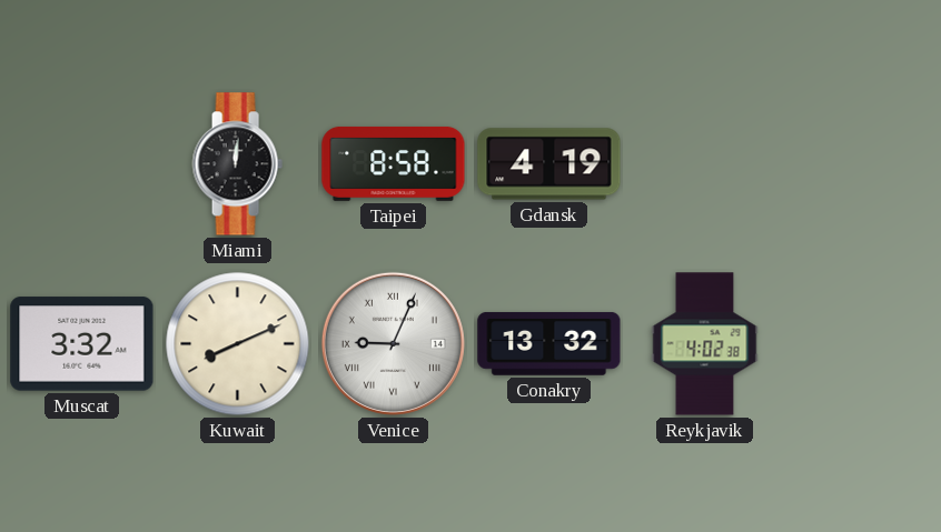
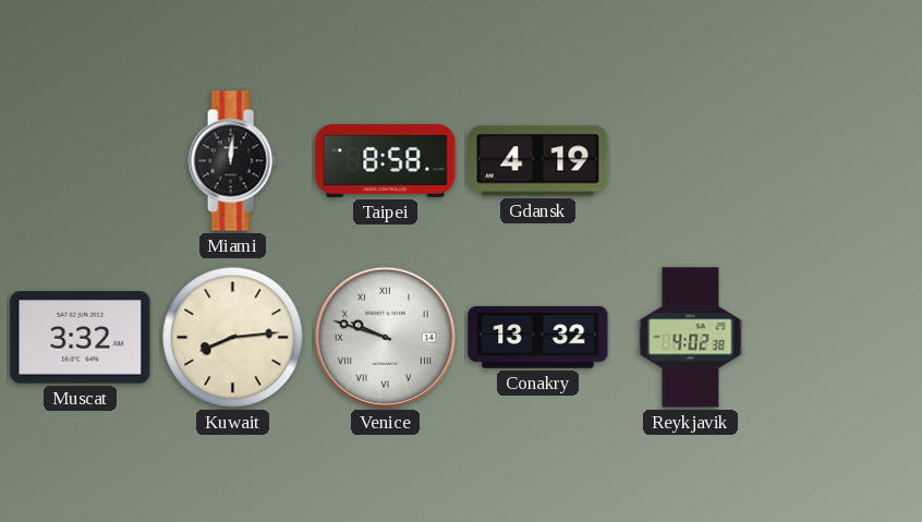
Kuwait: 8:11 -> 8:14 (233, 338)
Venice: 9:04 -> 9:48 (385, 337)
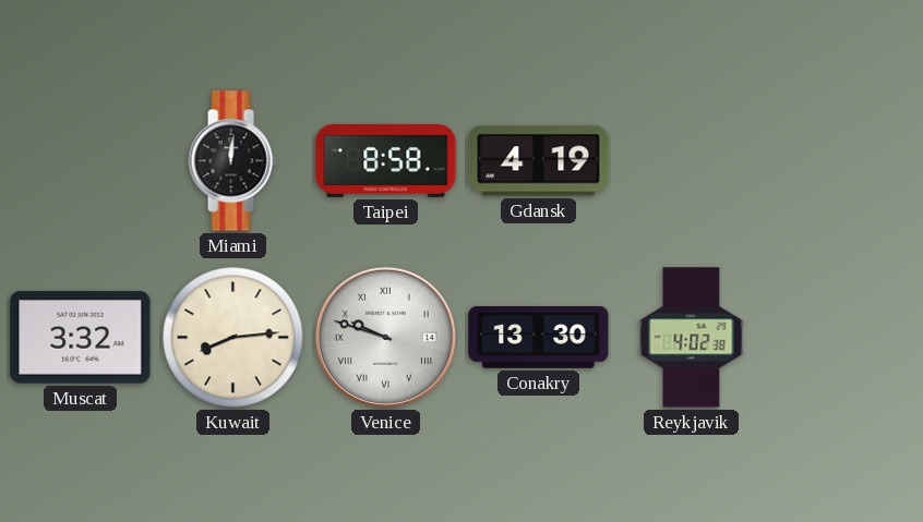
Conakry: 13:32 -> 13:30 (539, 337)
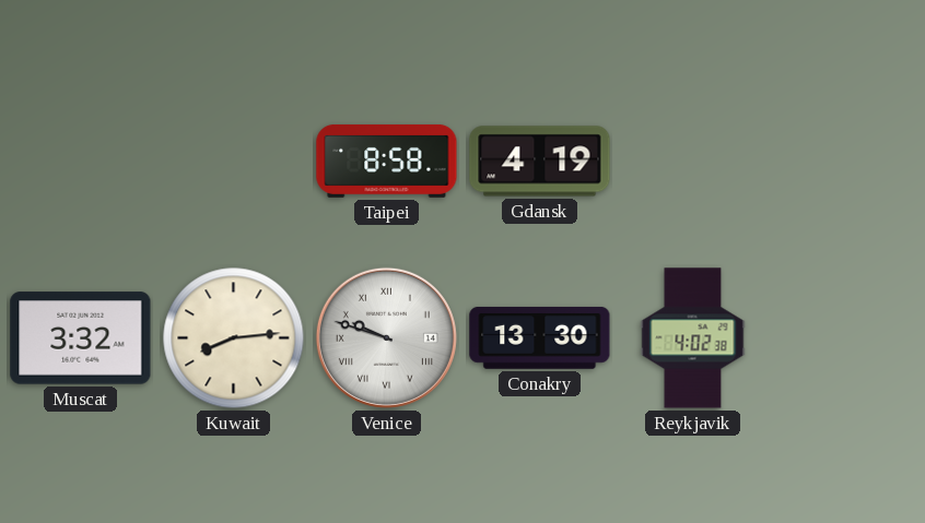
Miami: 12:01 -> none (232, 161)
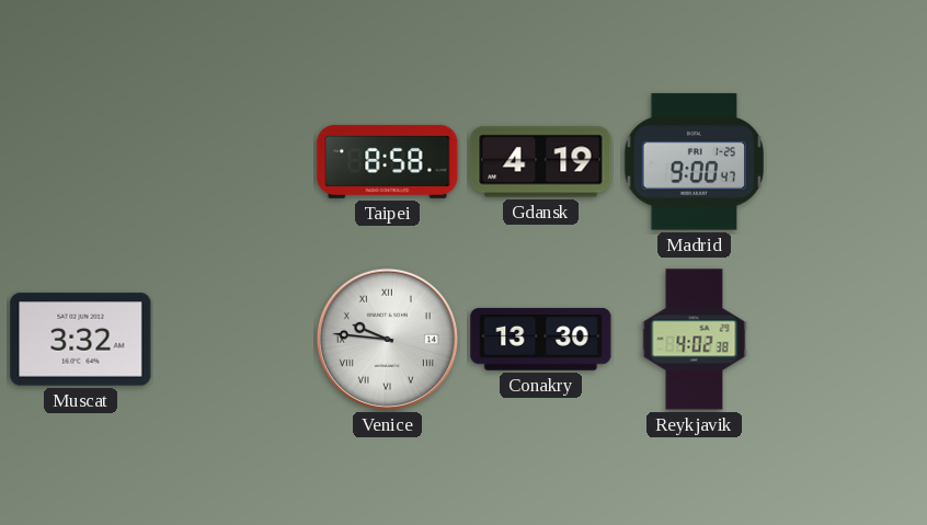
Madrid: none -> 9:00 (694, 162)
Kuwait: 8:14 -> none (234, 338)
Venice: 9:48 -> 9:46 (387, 339)
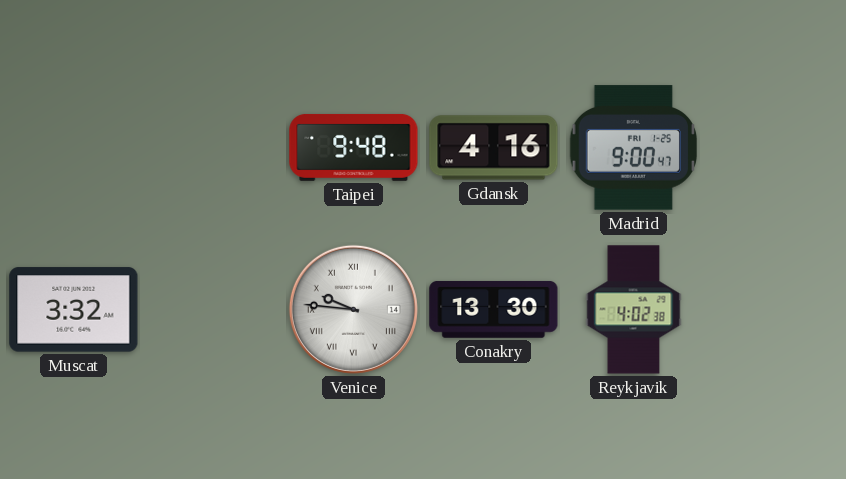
Taipei: 8:58 -> 9:48 (354, 147)
Gdansk: 4:19 -> 4:16 (494, 148)
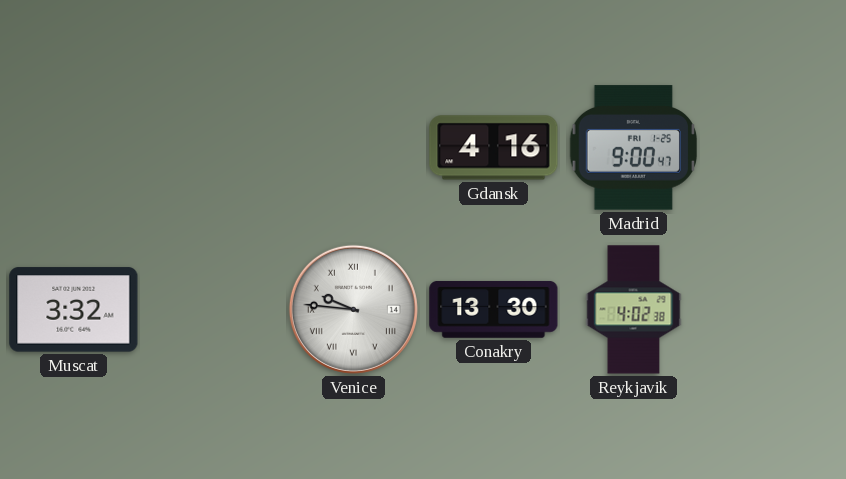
Taipei: 9:48 -> none (354, 147)
